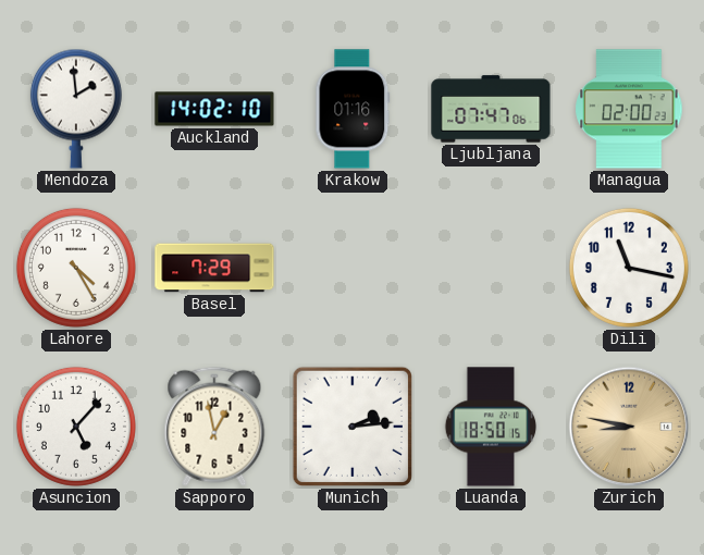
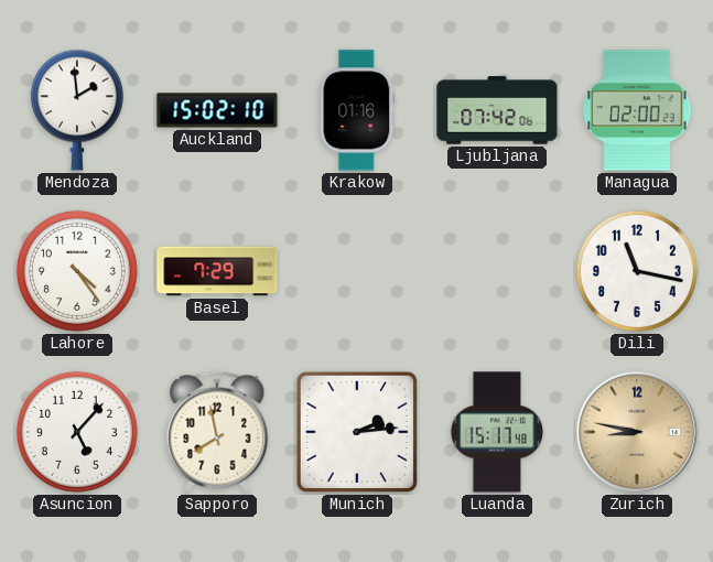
Auckland: 14:02 -> 15:02 (217, 110)
Ljubljana: 07:47 -> 07:42 (497, 110)
Lahore: 4:25 -> 4:24 (77, 271)
Sapporo: 12:58 -> 7:58 (217, 432)
Luanda: 18:50 -> 15:17 (497, 432)
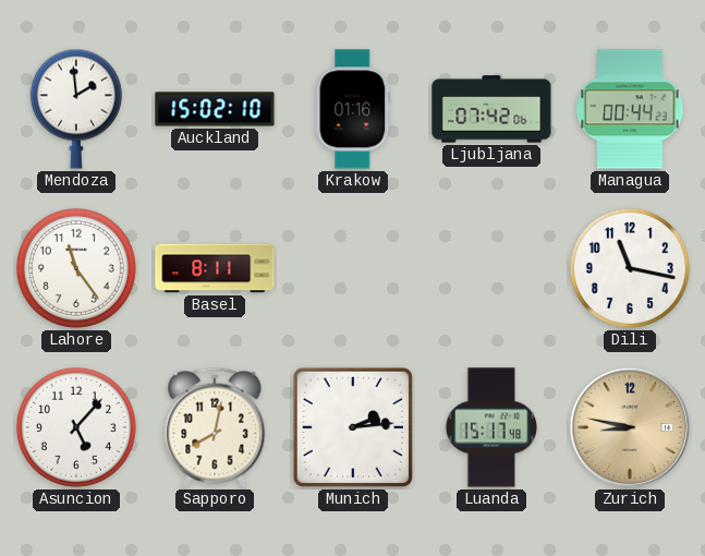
Managua: 02:00 -> 00:44 (630, 109)
Lahore: 4:24 -> 11:24 (76, 268)
Basel: 7:29 -> 8:11 (215, 268)
Sapporo: 7:58 -> 8:02 (215, 427)
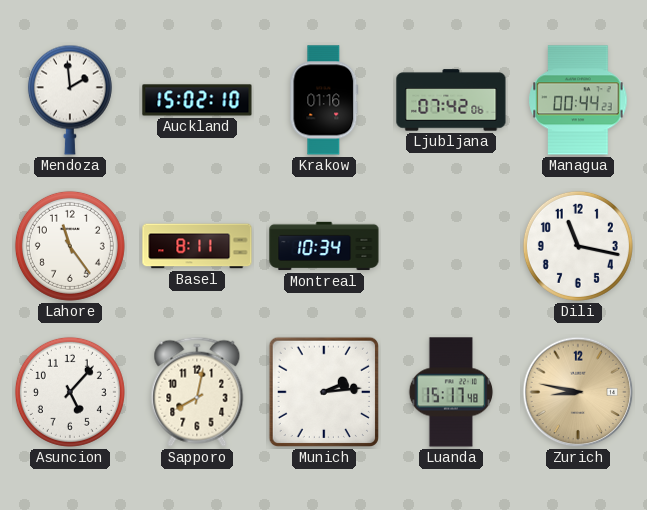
Montreal: none -> 10:34 (324, 246)
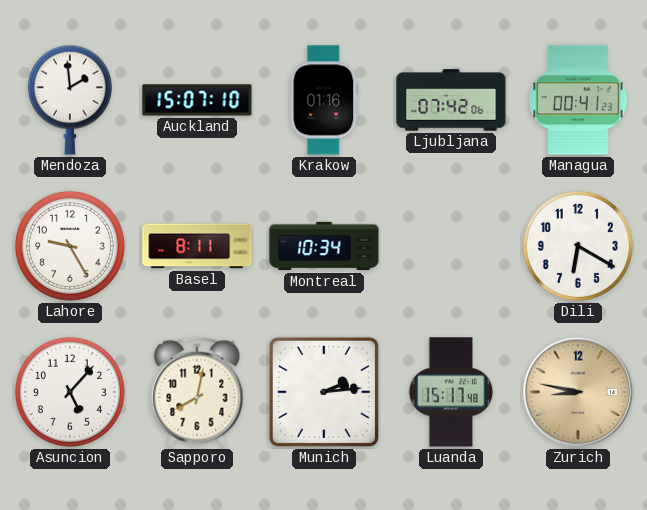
Auckland: 15:02 -> 15:07 (197, 100)
Managua: 00:44 -> 00:41 (578, 100)
Lahore: 11:24 -> 9:25 (70, 246)
Dili: 11:17 -> 6:20 (578, 246)
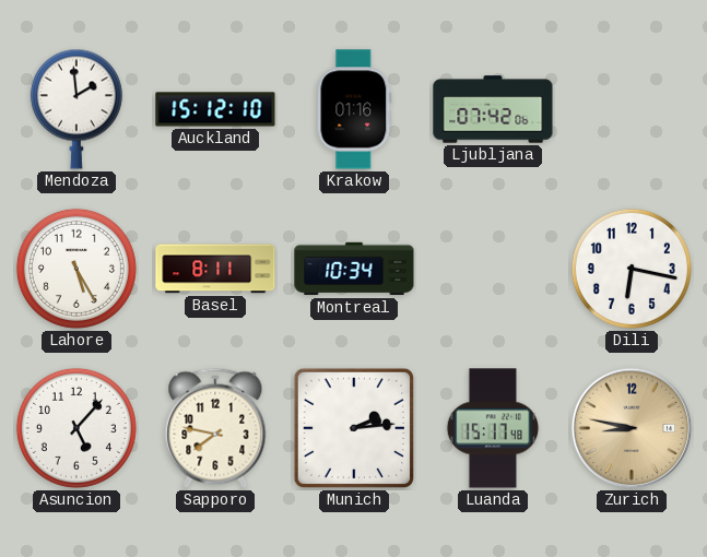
Auckland: 15:07 -> 15:12 (215, 109)
Managua: 00:41 -> none (578, 100)
Lahore: 9:25 -> 5:25 (76, 269)
Dili: 6:20 -> 6:17 (632, 269)
Sapporo: 8:02 -> 7:47 (215, 428)
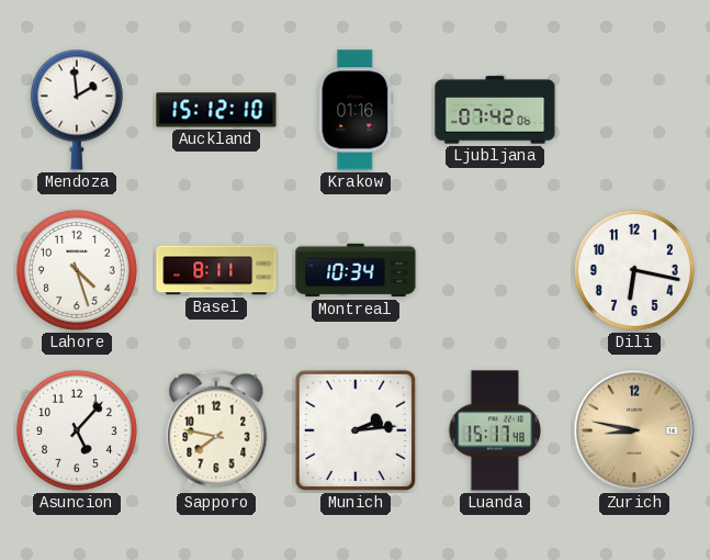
Lahore: 5:25 -> 4:27 (77, 270)
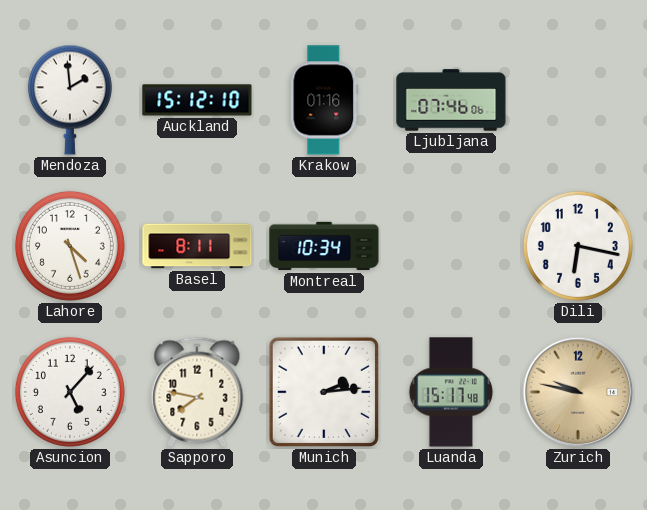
Ljubljana: 07:42 -> 07:46 (451, 100)
Zurich: 8:47 -> 9:47 (578, 392)
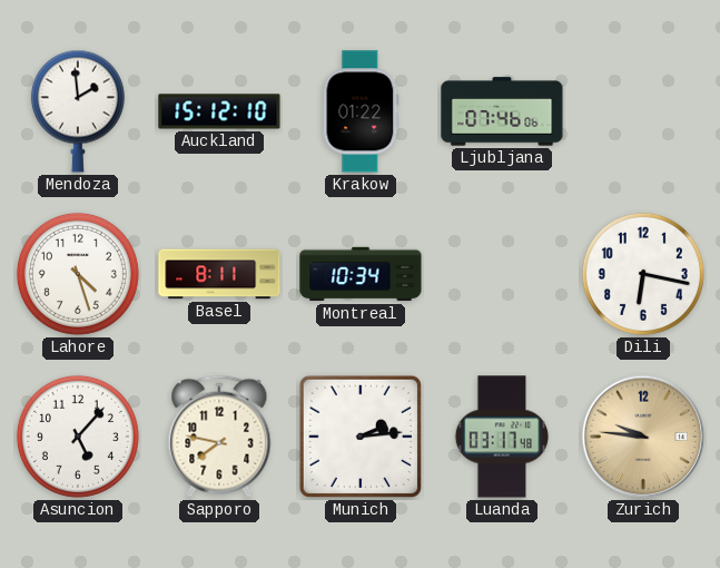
Krakow: 01:16 -> 01:22 (361, 111)
Luanda: 15:17 -> 03:17 (502, 437)
Zurich: 9:47 -> 9:46 (643, 437)
